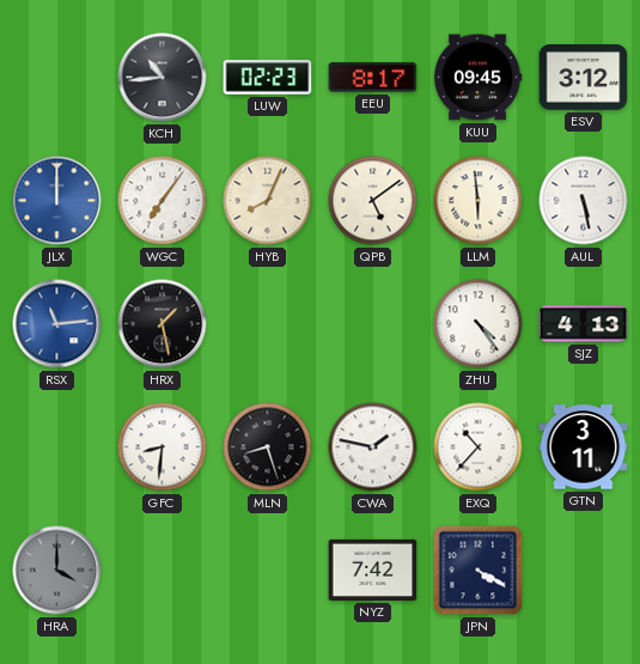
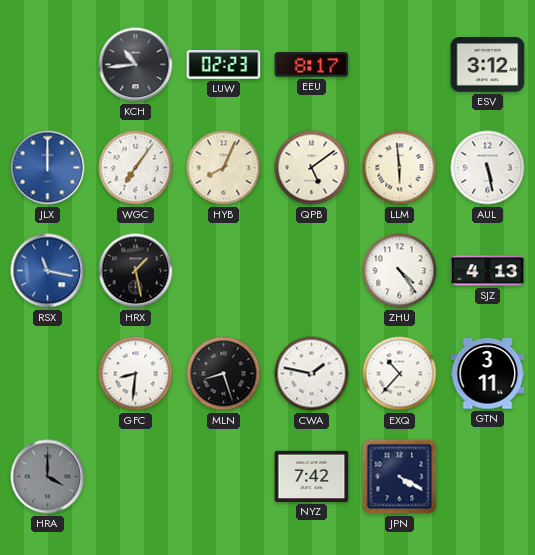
KUU: 09:45 -> none (477, 78)
RSX: 11:14 -> 11:17 (48, 271)
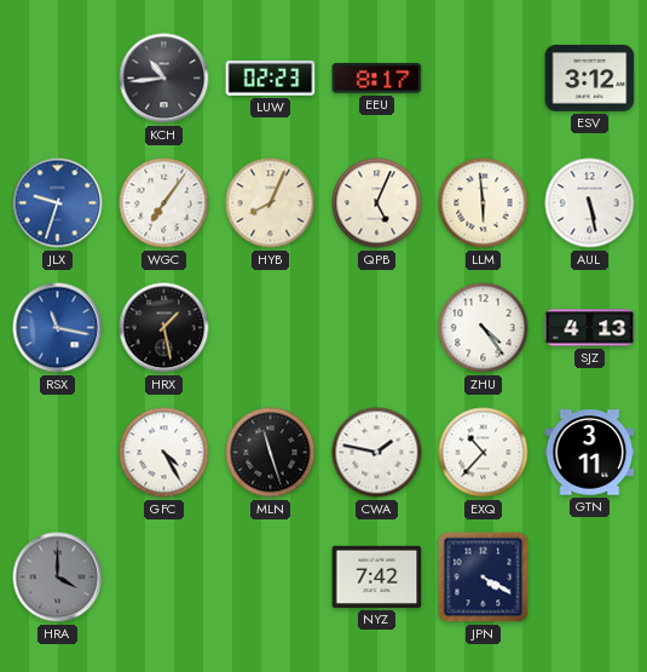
JLX: 12:00 -> 9:33 (58, 203)
QPB: 5:09 -> 5:04 (377, 203)
GFC: 8:31 -> 4:25 (164, 453)
MLN: 8:27 -> 11:27 (271, 453)
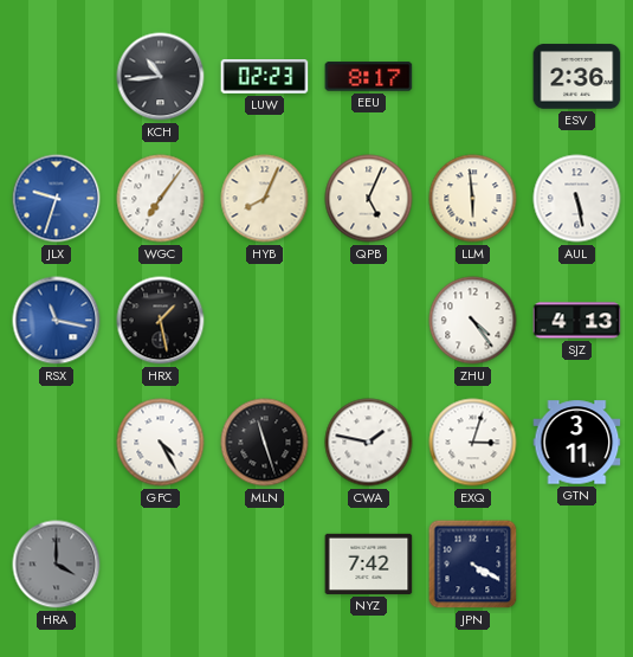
ESV: 3:12 -> 2:36 (577, 77)
EXQ: 10:37 -> 3:03 (473, 443)
